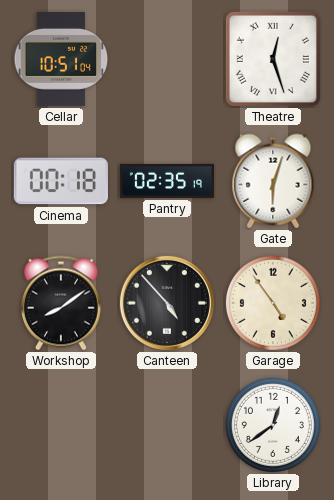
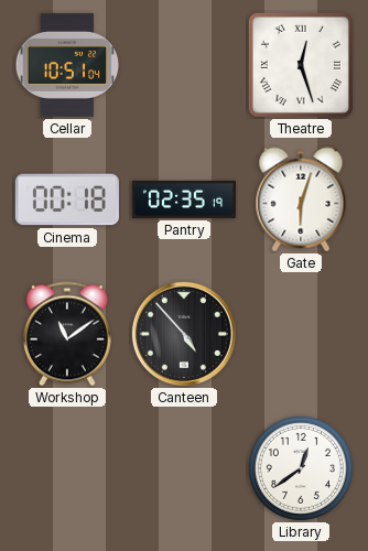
Workshop: 8:09 -> 11:09 (67, 334)
Garage: 4:54 -> none (273, 303)
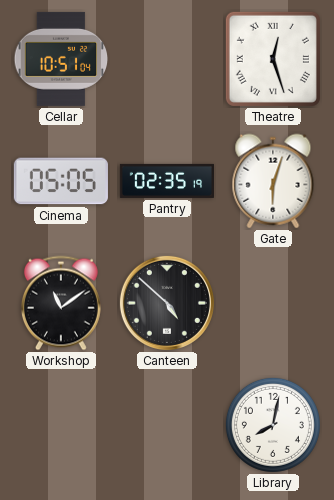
Cinema: 00:18 -> 05:05 (61, 181)
Canteen: 4:53 -> 4:52 (167, 303)
Library: 12:39 -> 8:02 (273, 425)
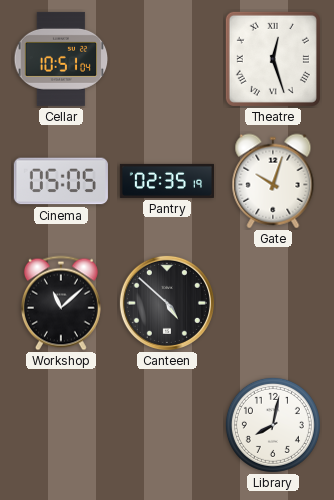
Gate: 6:03 -> 10:03 (273, 181)
Workshop: 11:09 -> 11:08 (61, 303)
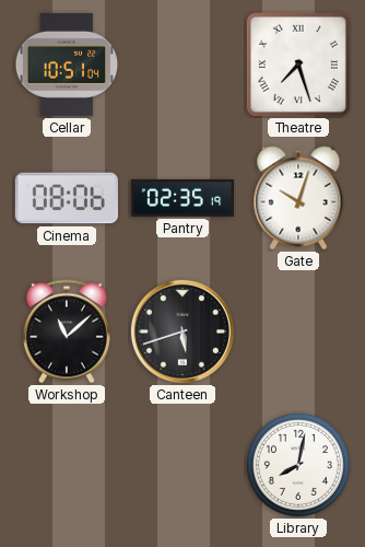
Theatre: 12:27 -> 7:27 (298, 65)
Cinema: 05:05 -> 08:06 (67, 198)
Canteen: 4:52 -> 5:42 (182, 331)
